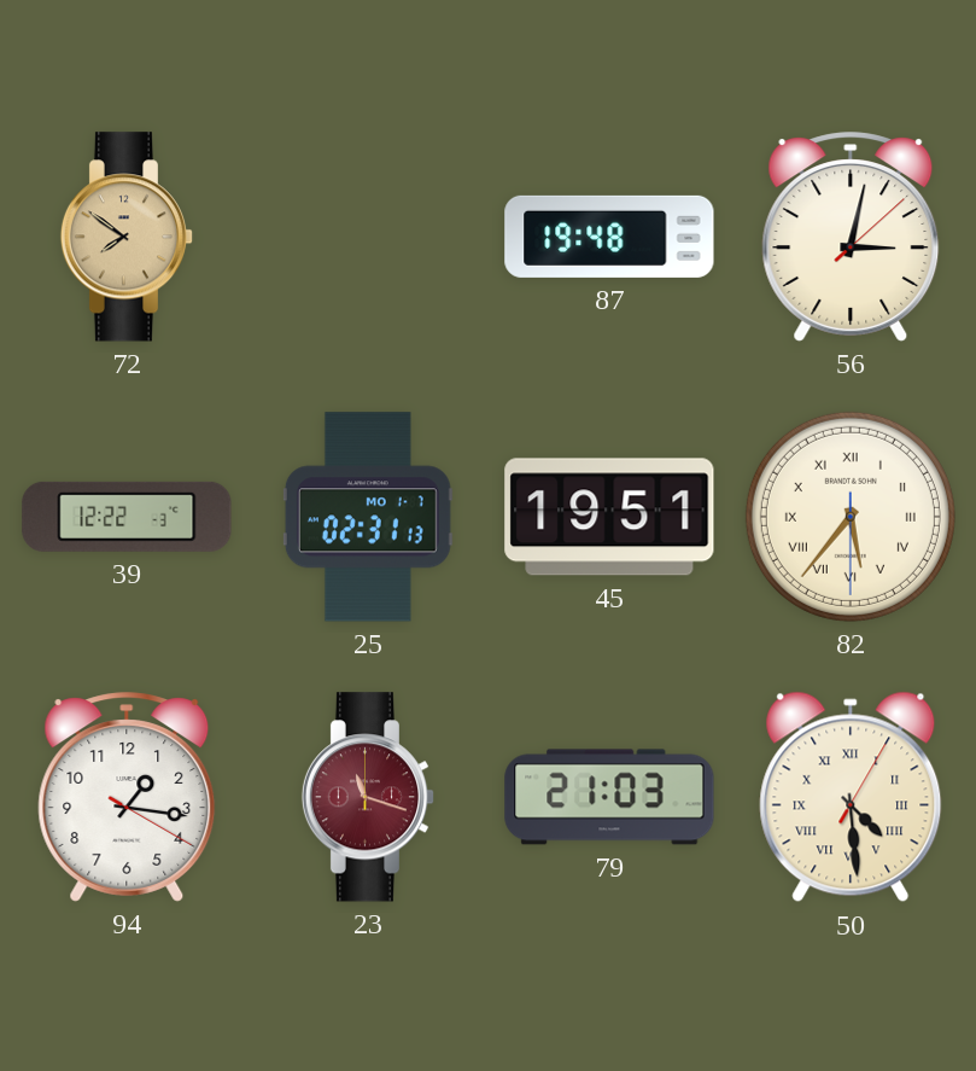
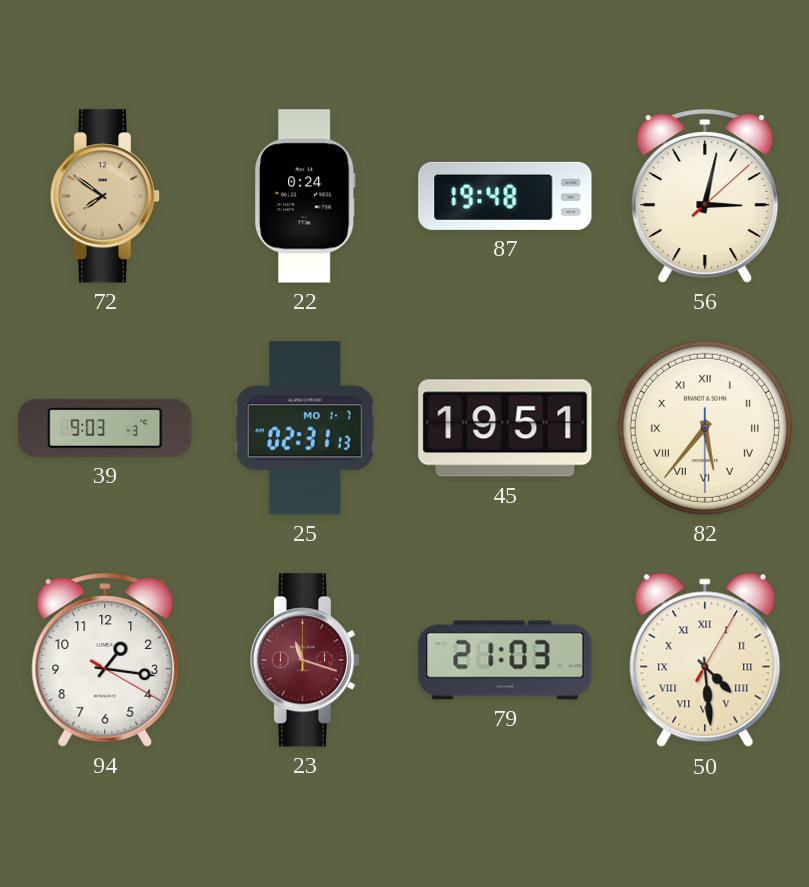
22: none -> 0:24 (305, 196)
39: 12:22 -> 9:03 (105, 428)
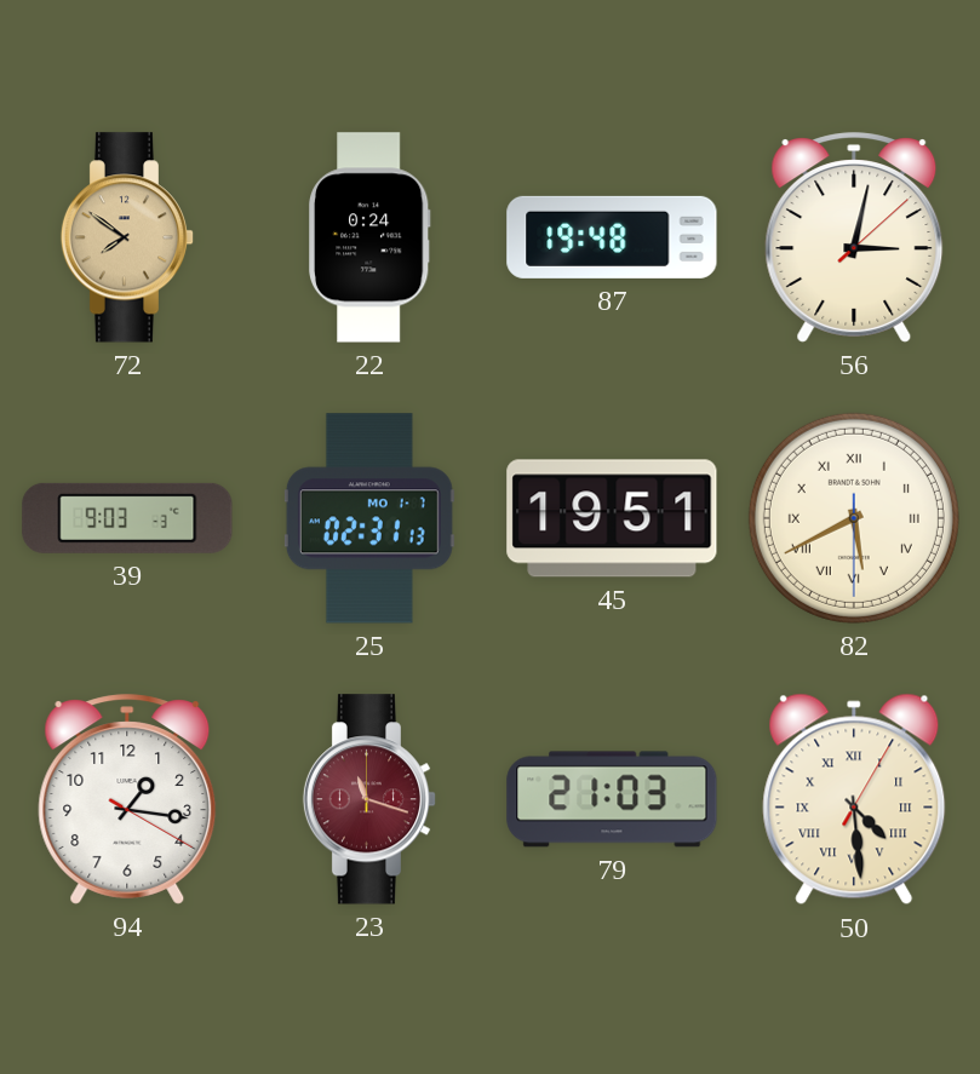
82: 5:36 -> 5:40 (854, 518)
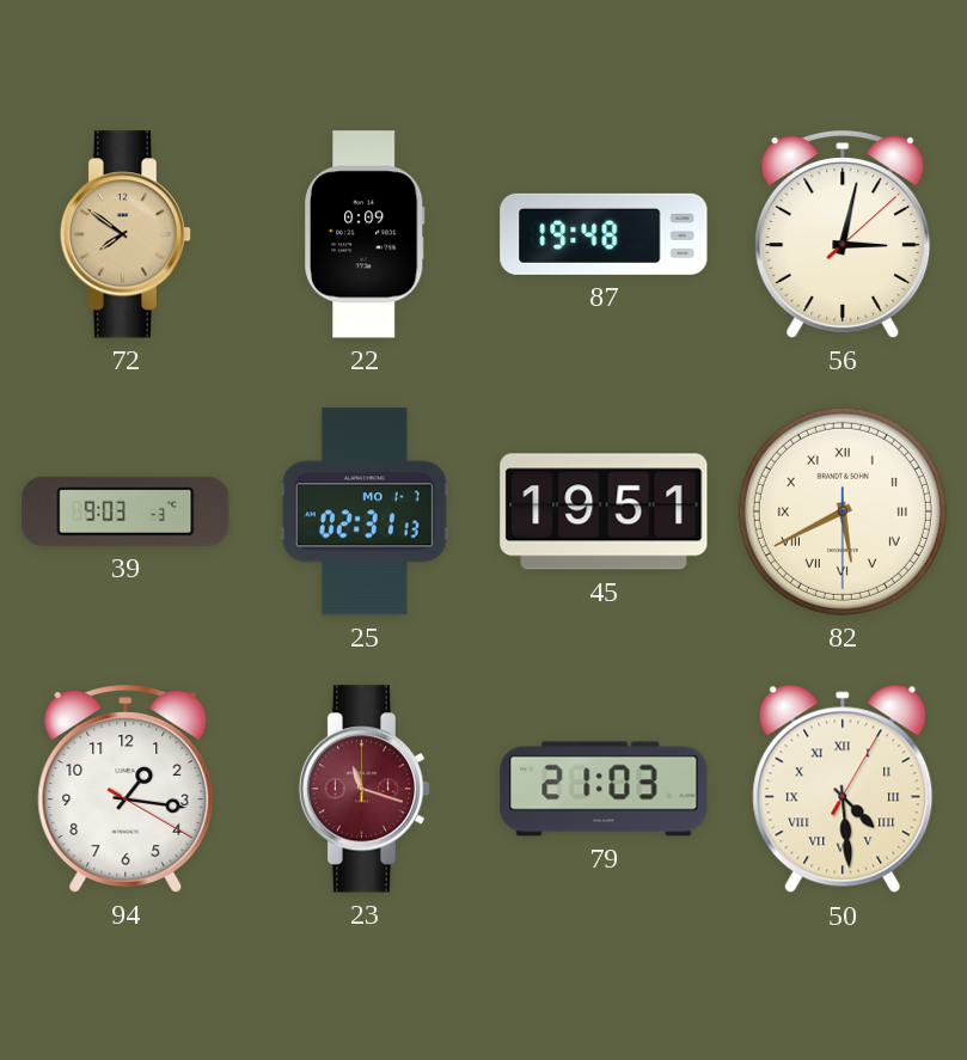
22: 0:24 -> 0:09 (365, 234)
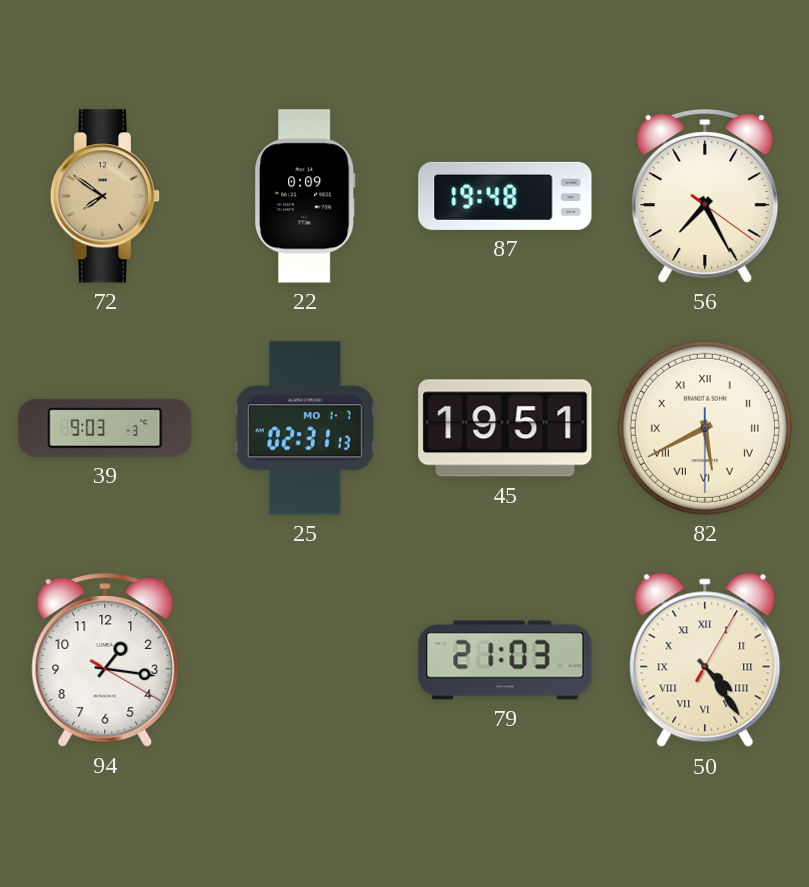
56: 3:02 -> 7:25 (705, 196)
23: 11:18 -> none (365, 789)
50: 4:29 -> 4:24 (705, 660)
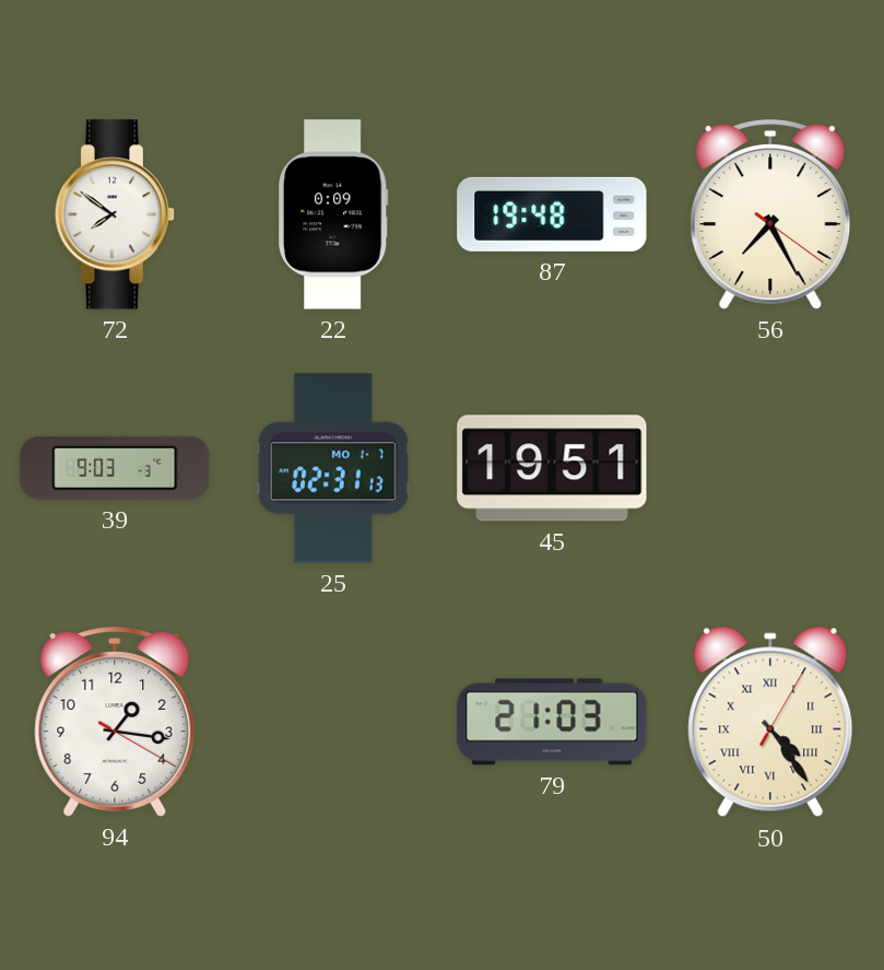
72 dial: champagne -> white (115, 214)
82: 5:40 -> none (705, 428)
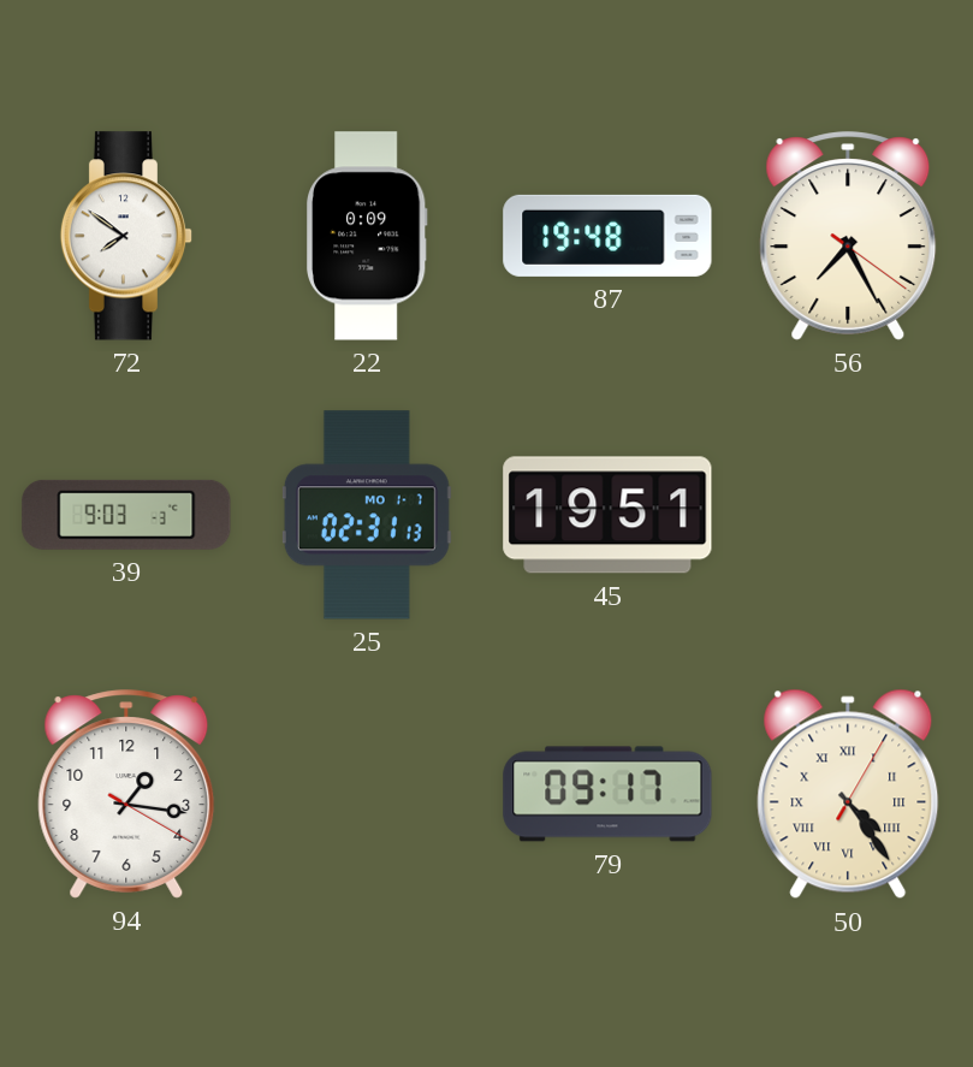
79: 21:03 -> 09:17 (607, 794)
